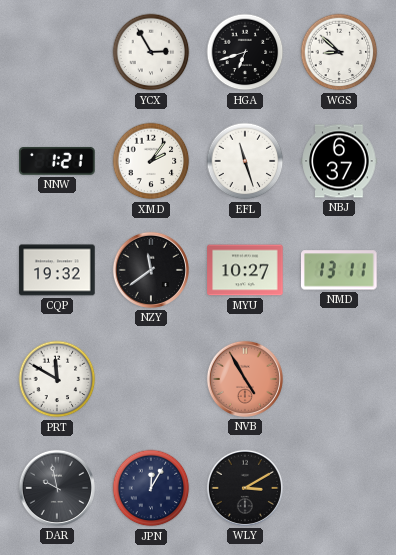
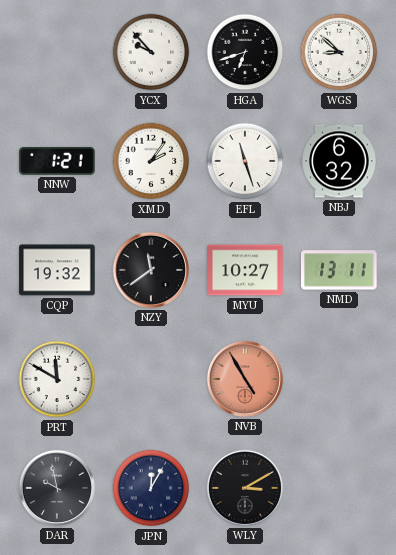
YCX: 2:55 -> 9:53 (151, 52)
NBJ: 6:37 -> 6:32 (339, 161)
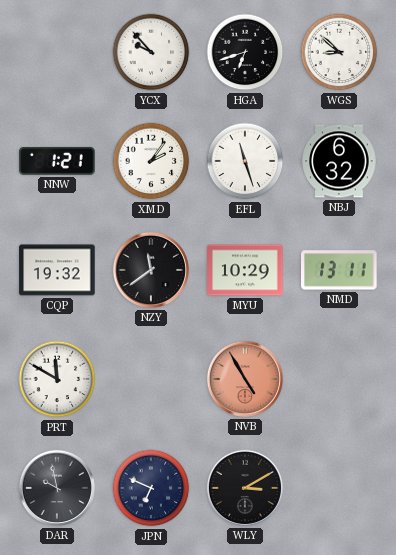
MYU: 10:27 -> 10:29 (245, 270)
JPN: 12:05 -> 6:49 (151, 488)
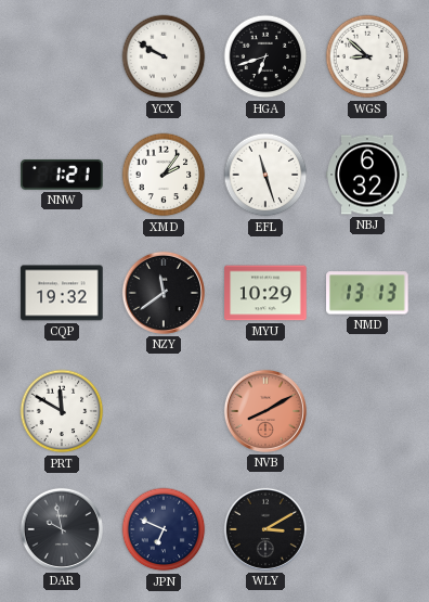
YCX: 9:53 -> 9:50 (164, 56)
NMD: 13:11 -> 13:13 (368, 293)
NVB: 4:55 -> 8:10 (265, 411)
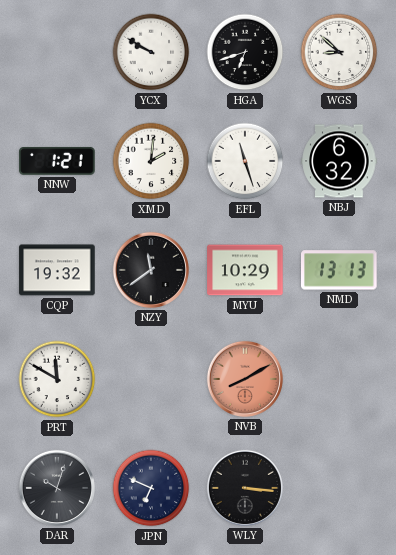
XMD: 2:06 -> 2:01 (151, 161)
DAR: 9:58 -> 10:03 (57, 488)
WLY: 3:10 -> 3:16 (245, 488)
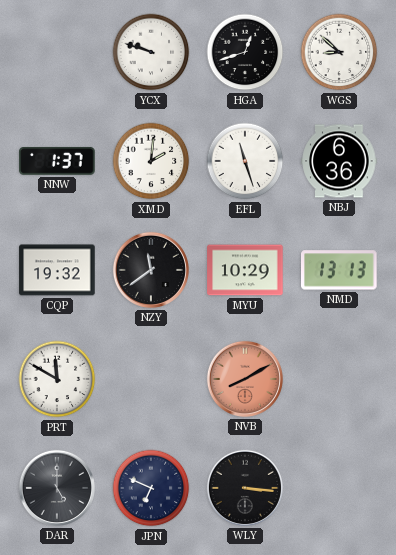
YCX: 9:50 -> 9:48 (151, 52)
HGA: 6:42 -> 12:42 (245, 52)
NNW: 1:21 -> 1:37 (57, 161)
NBJ: 6:32 -> 6:36 (339, 161)
DAR: 10:03 -> 5:00 (57, 488)
